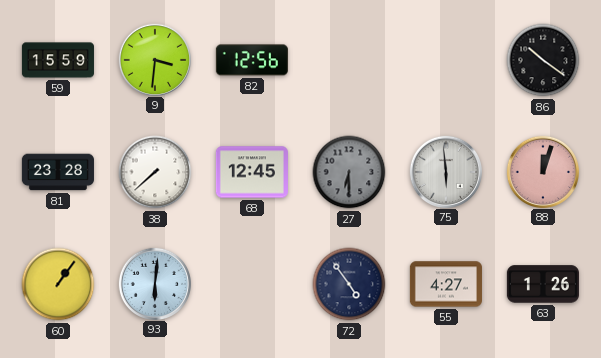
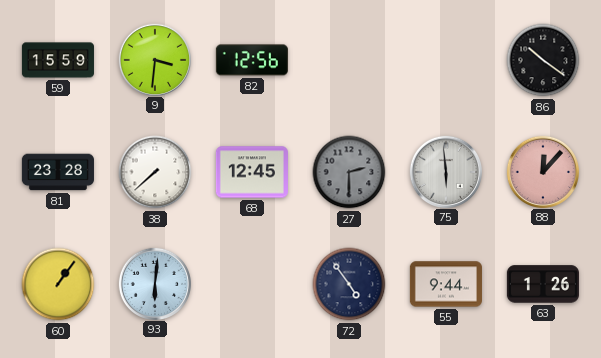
27: 6:30 -> 2:30 (349, 172)
88: 12:03 -> 12:07 (542, 171)
55: 4:27 -> 9:44 (446, 284)
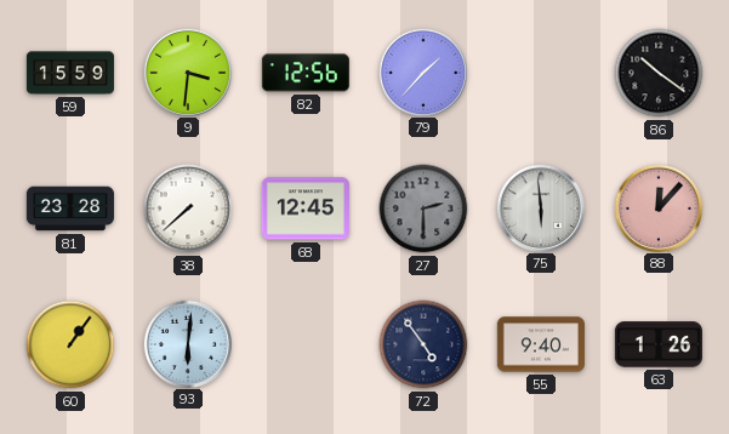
79: none -> 1:37 (422, 72)
55: 9:44 -> 9:40 (541, 344)
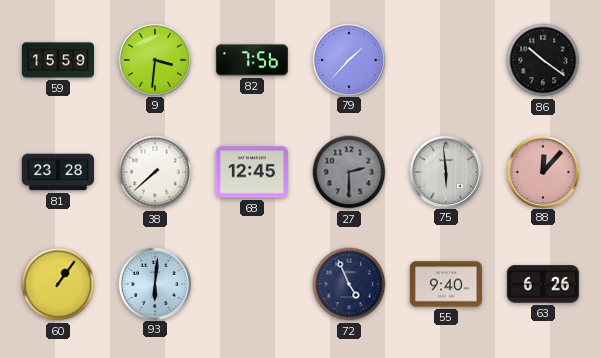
82: 12:56 -> 7:56 (252, 60)
72: 4:54 -> 4:56 (349, 284)
63: 1:26 -> 6:26 (543, 284)
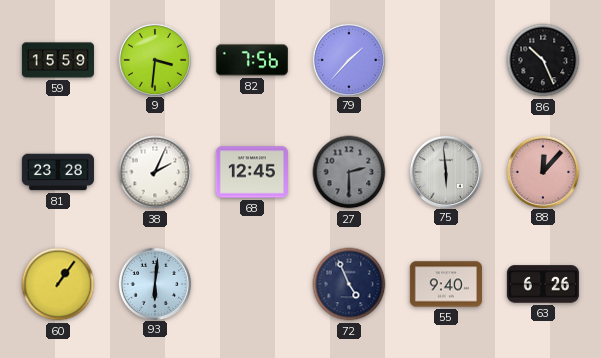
86: 10:21 -> 10:26 (543, 60)
38: 7:38 -> 2:04 (155, 172)
